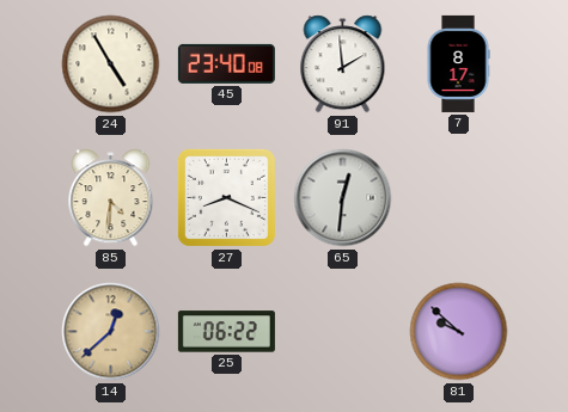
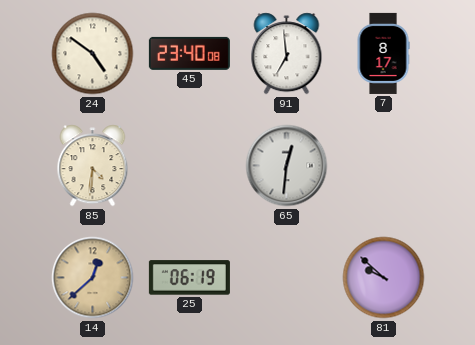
24: 4:55 -> 4:51 (93, 54)
91: 1:59 -> 6:59 (287, 54)
27: 8:19 -> none (226, 197)
25: 06:22 -> 06:19 (189, 278)
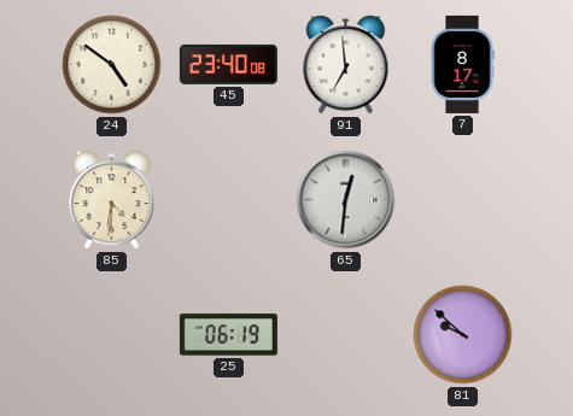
14: 12:38 -> none (93, 278)
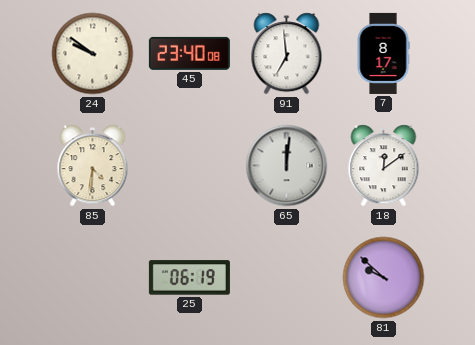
24: 4:51 -> 9:51 (93, 54)
65: 12:31 -> 12:01 (287, 166)
18: none -> 12:09 (384, 166)
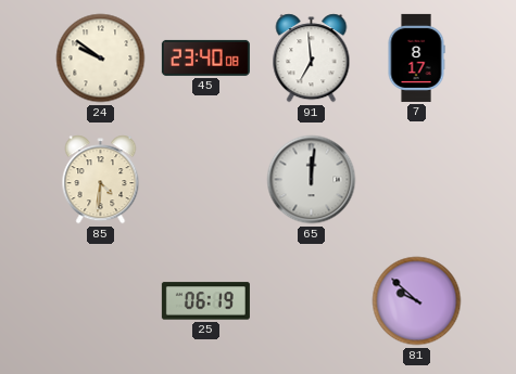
18: 12:09 -> none (384, 166)
